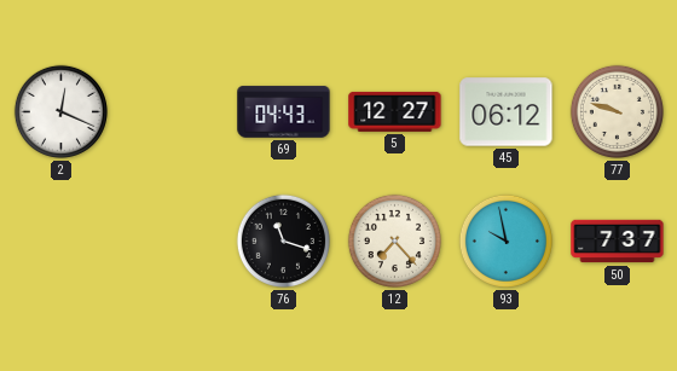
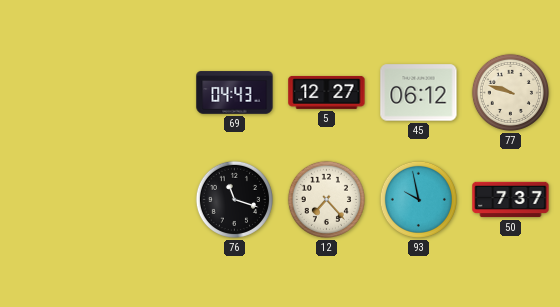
2: 12:19 -> none (60, 111)
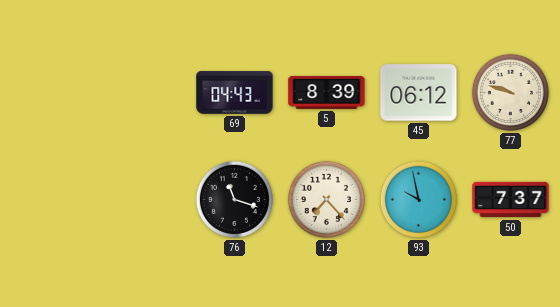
5: 12:27 -> 8:39 (327, 92)
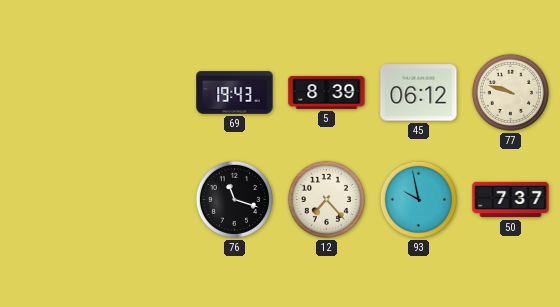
69: 04:43 -> 19:43 (235, 93)
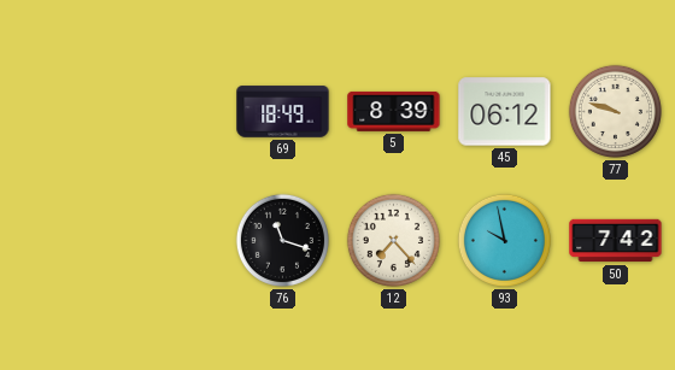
69: 19:43 -> 18:49 (283, 112)
50: 7:37 -> 7:42 (616, 241)
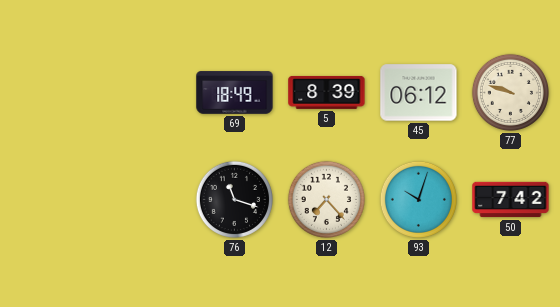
93: 9:58 -> 10:03 (418, 199)
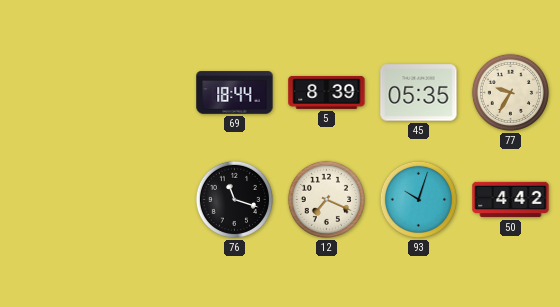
69: 18:49 -> 18:44 (235, 93)
45: 06:12 -> 05:35 (419, 93)
77: 9:48 -> 9:35 (510, 92)
12: 7:23 -> 7:19 (326, 199)
50: 7:42 -> 4:42 (511, 200)
